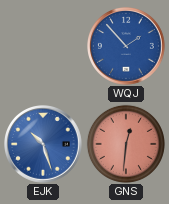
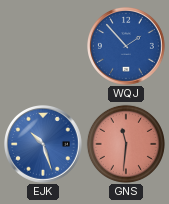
GNS: 12:31 -> 11:31 (126, 144)
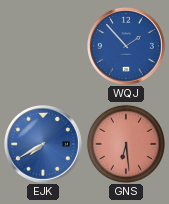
EJK: 10:27 -> 7:40 (44, 145)
GNS: 11:31 -> 6:29 (126, 144)
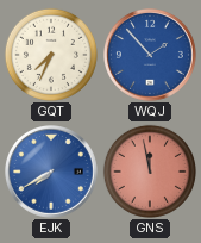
GQT: none -> 7:34 (51, 55)
GNS: 6:29 -> 11:58 (150, 172)
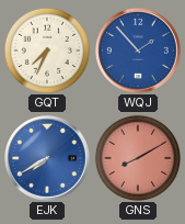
GNS: 11:58 -> 8:10 (138, 158)
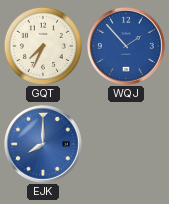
EJK: 7:40 -> 8:00 (44, 145)
GNS: 8:10 -> none (138, 158)
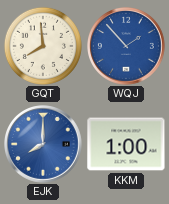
GQT: 7:34 -> 7:59 (43, 46)
KKM: none -> 1:00 (126, 144)
